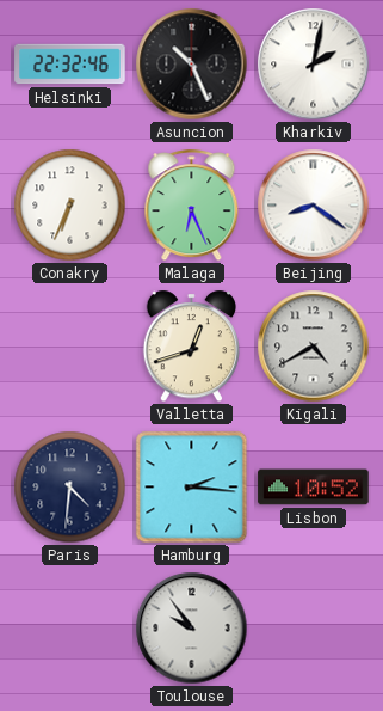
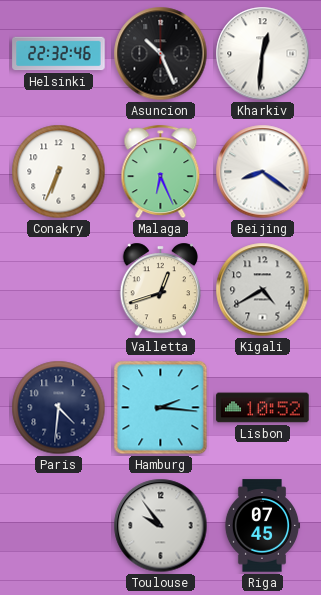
Kharkiv: 2:02 -> 12:31 (263, 54)
Riga: none -> 07:45 (262, 526)
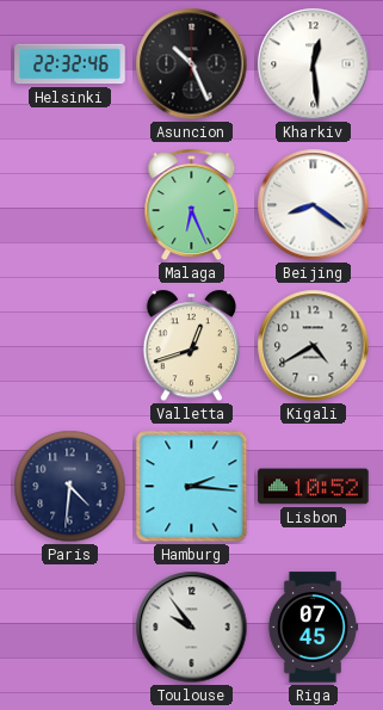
Kharkiv: 12:31 -> 12:29 (314, 64)
Conakry: 6:34 -> none (59, 172)
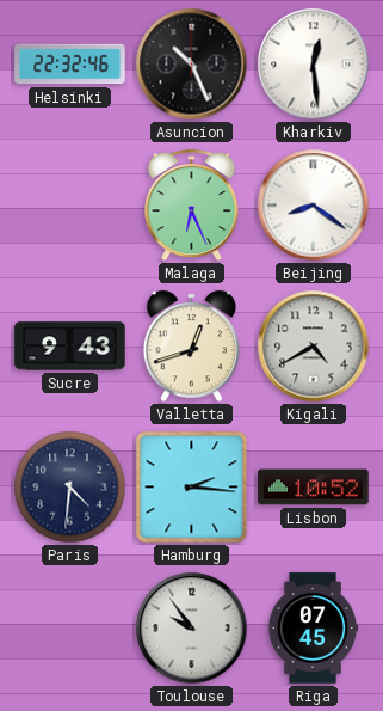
Sucre: none -> 9:43 (70, 347)
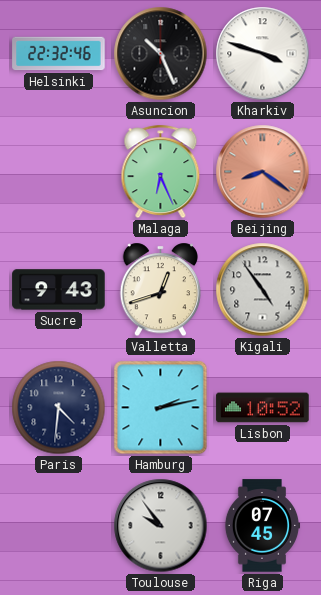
Kharkiv: 12:29 -> 3:48 (263, 54)
Beijing dial: white -> salmon (263, 172)
Kigali: 4:40 -> 4:54 (263, 290)
Hamburg: 2:16 -> 2:13 (161, 408)
